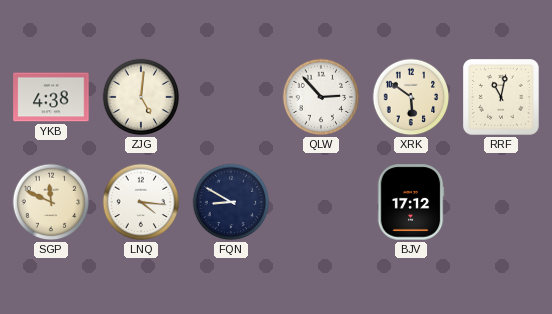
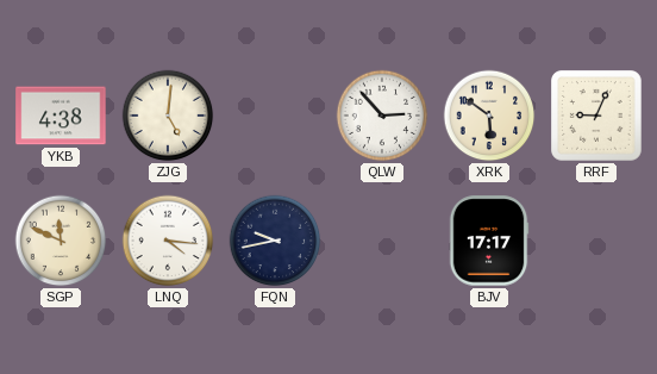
RRF: 11:02 -> 9:04 (597, 117)
FQN: 8:50 -> 9:43 (275, 241)
BJV: 17:12 -> 17:17 (489, 241)
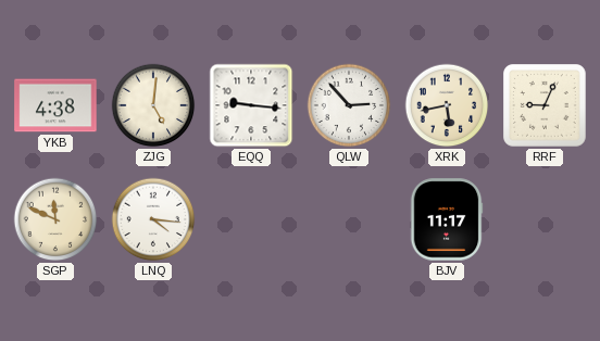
EQQ: none -> 9:16 (251, 105)
XRK: 5:51 -> 5:43 (447, 105)
FQN: 9:43 -> none (275, 241)
BJV: 17:17 -> 11:17 (447, 219)
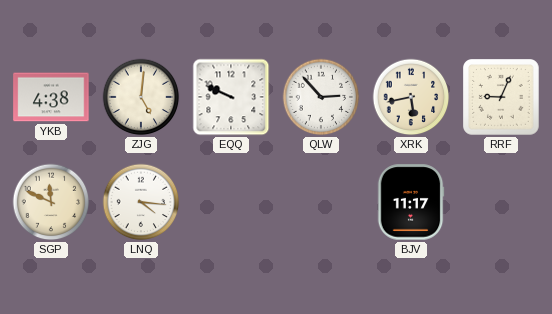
EQQ: 9:16 -> 9:49 (231, 97)
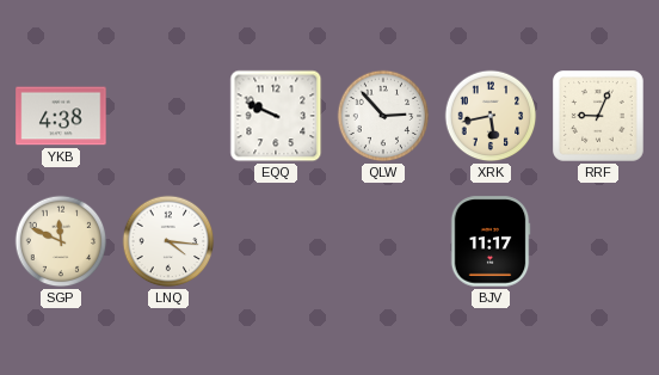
ZJG: 5:01 -> none (141, 97)
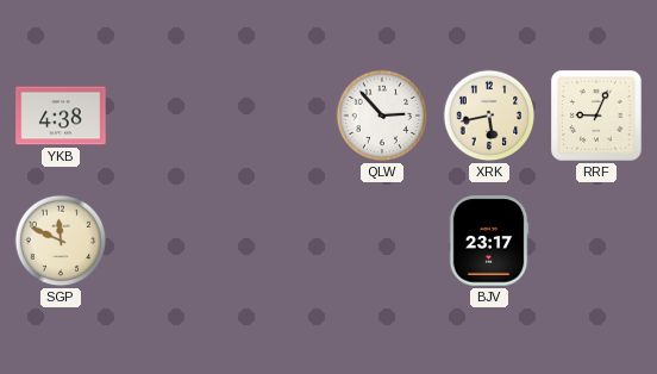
EQQ: 9:49 -> none (276, 116)
LNQ: 4:16 -> none (168, 241)
BJV: 11:17 -> 23:17 (489, 241)
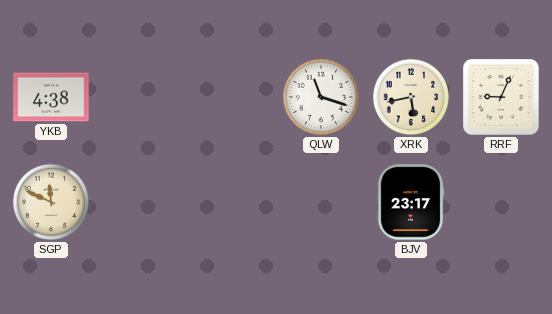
QLW: 2:53 -> 11:18 (321, 97)
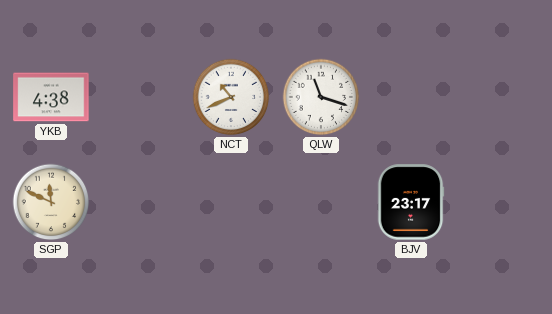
NCT: none -> 10:41 (231, 97)
XRK: 5:43 -> none (411, 97)
RRF: 9:04 -> none (502, 98)
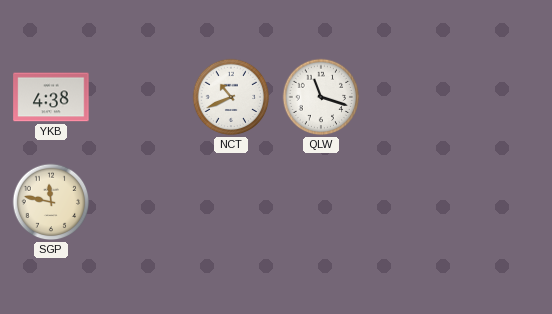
SGP: 11:49 -> 11:47 (51, 202)
BJV: 23:17 -> none (411, 202)
